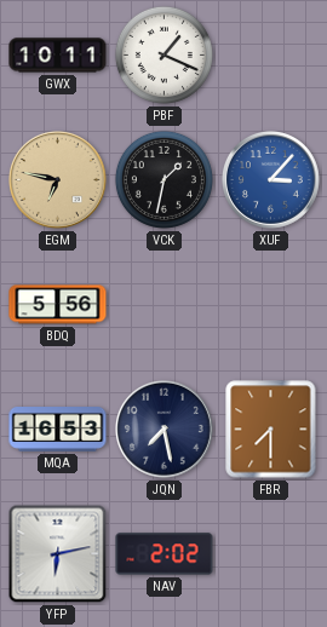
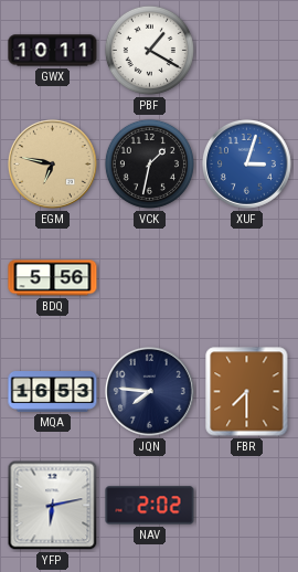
PBF: 1:19 -> 1:20 (149, 50)
XUF: 3:07 -> 3:03 (247, 165)
JQN: 7:28 -> 7:46 (150, 392)
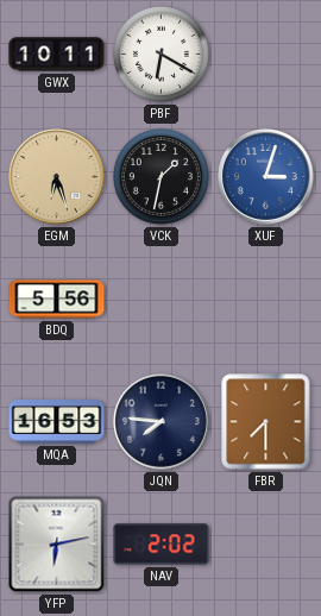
PBF: 1:20 -> 6:20 (160, 54)
EGM: 6:47 -> 6:27 (57, 177)
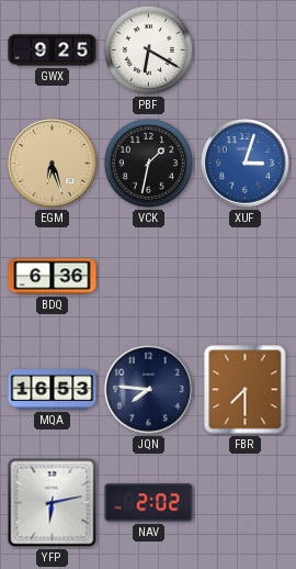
GWX: 10:11 -> 9:25 (53, 51)
BDQ: 5:56 -> 6:36 (53, 277)
